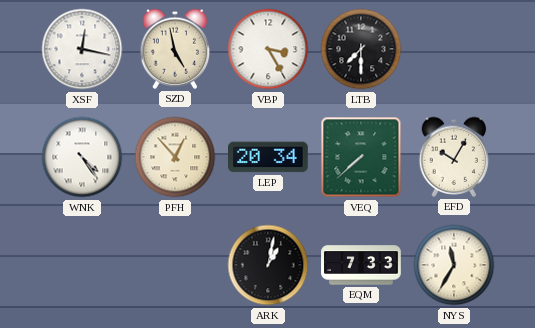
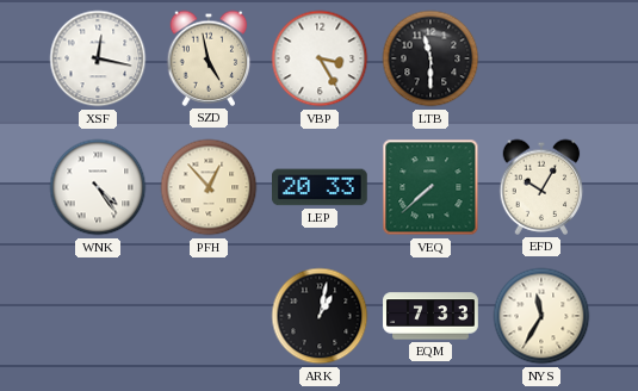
LTB: 7:30 -> 11:30 (431, 58)
LEP: 20:34 -> 20:33 (321, 187)
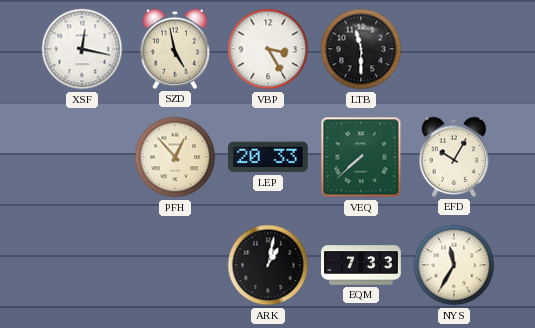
WNK: 4:24 -> none (98, 187)
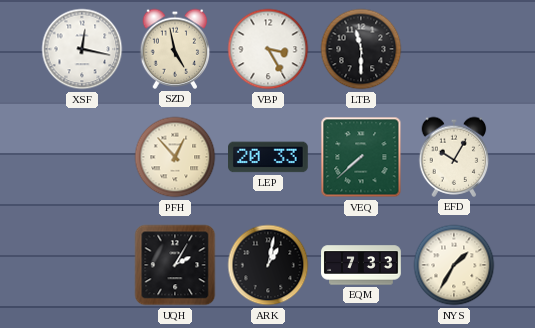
UQH: none -> 2:05 (175, 265)
NYS: 11:35 -> 1:35 (454, 265)
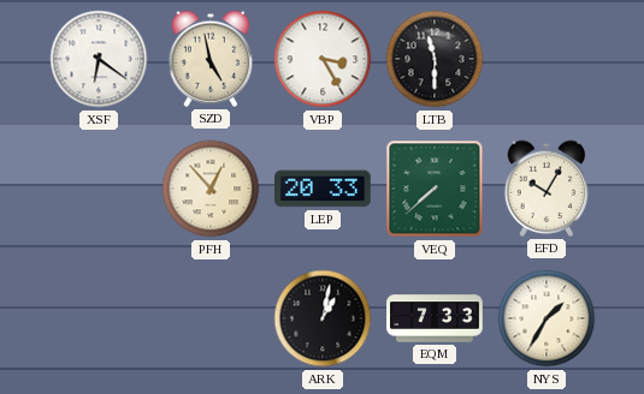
XSF: 12:17 -> 6:21 (99, 59)
UQH: 2:05 -> none (175, 265)
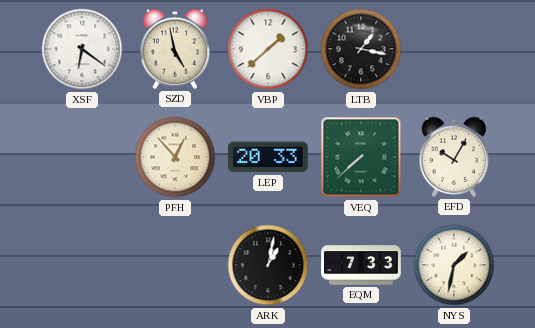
VBP: 3:25 -> 1:38 (268, 49)
LTB: 11:30 -> 1:17 (361, 49)
NYS: 1:35 -> 1:32 (454, 265)
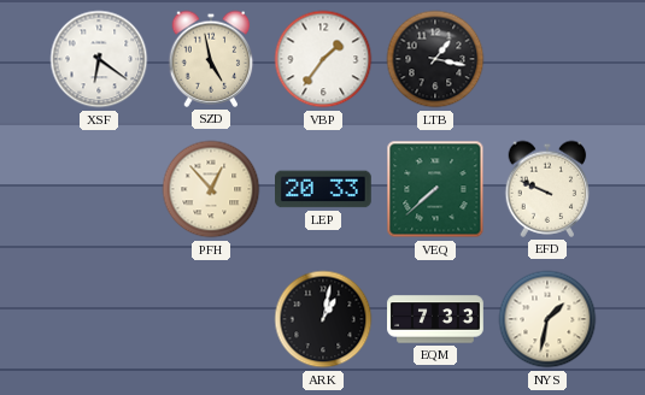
VBP: 1:38 -> 1:36 (323, 59)
EFD: 10:05 -> 9:49 (547, 189)
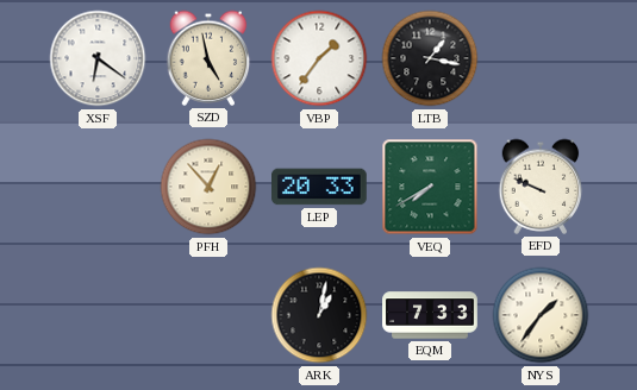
VEQ: 7:38 -> 7:40 (430, 187)
NYS: 1:32 -> 1:36 (541, 315)
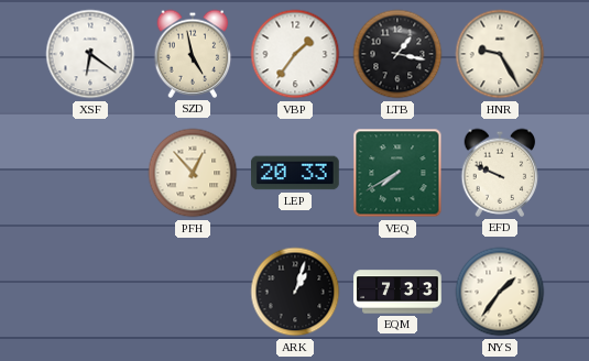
HNR: none -> 9:25 (500, 54)
ARK: 1:02 -> 1:03 (295, 292)
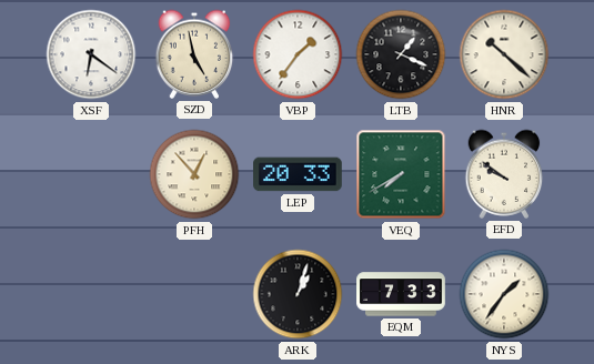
LTB: 1:17 -> 1:19 (401, 54)
HNR: 9:25 -> 10:22 (504, 54)
EFD: 9:49 -> 9:51 (504, 174)
